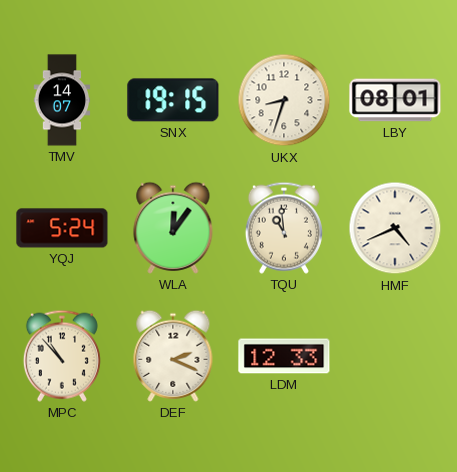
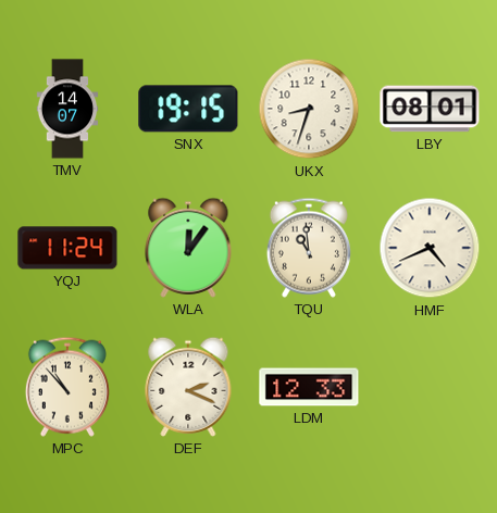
YQJ: 5:24 -> 11:24 (67, 248)
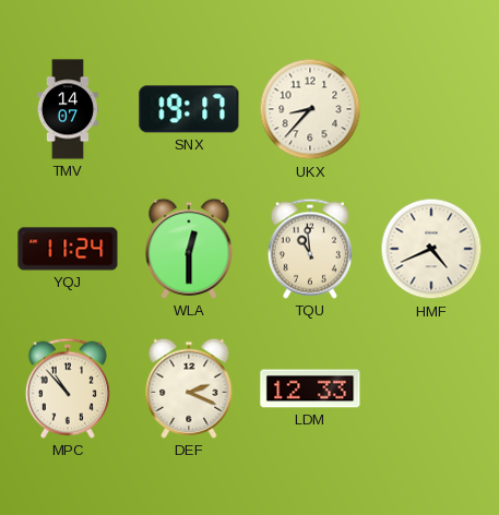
SNX: 19:15 -> 19:17 (189, 109)
UKX: 8:33 -> 8:37 (310, 109)
LBY: 08:01 -> none (430, 109)
WLA: 12:06 -> 12:30 (189, 249)
